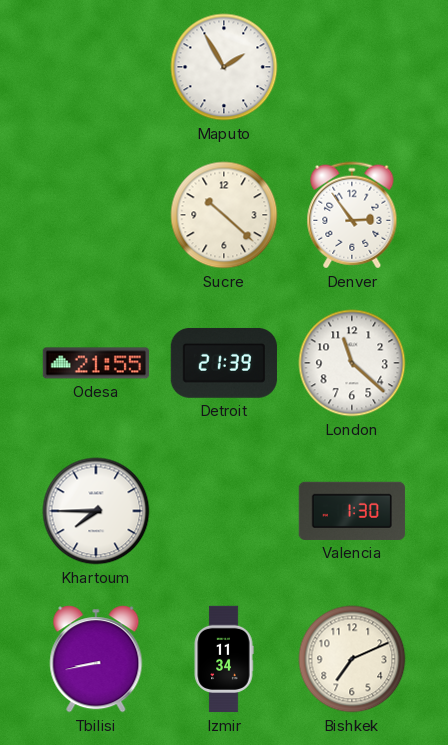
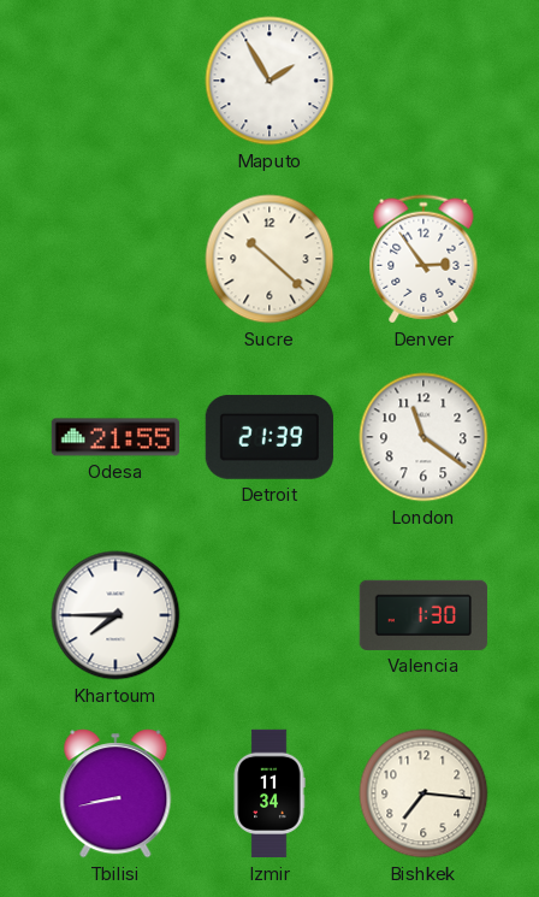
London: 11:22 -> 11:21 (423, 437)
Bishkek: 7:11 -> 7:16 (423, 793)
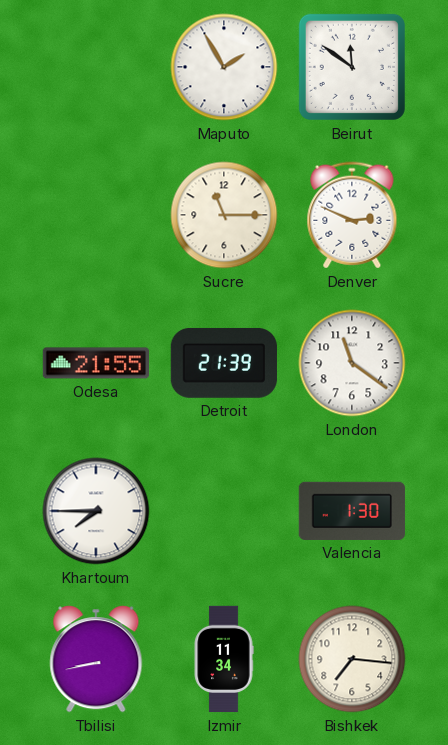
Beirut: none -> 11:51 (352, 67)
Sucre: 10:22 -> 11:15 (224, 215)
Denver: 2:54 -> 2:49 (352, 215)
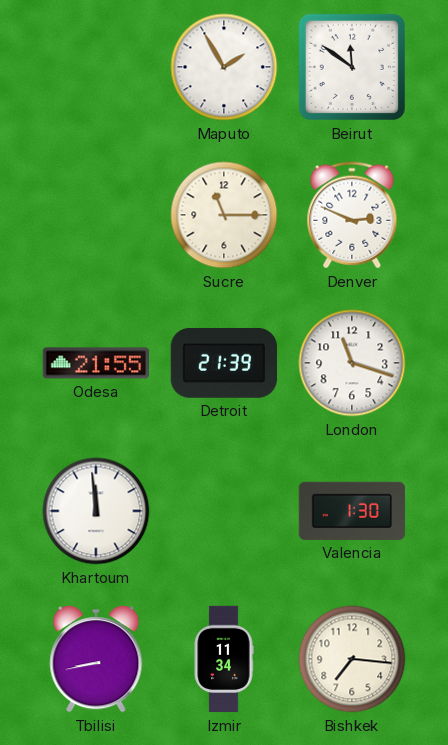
London: 11:21 -> 11:18 (352, 363)
Khartoum: 7:45 -> 11:59 (96, 511)
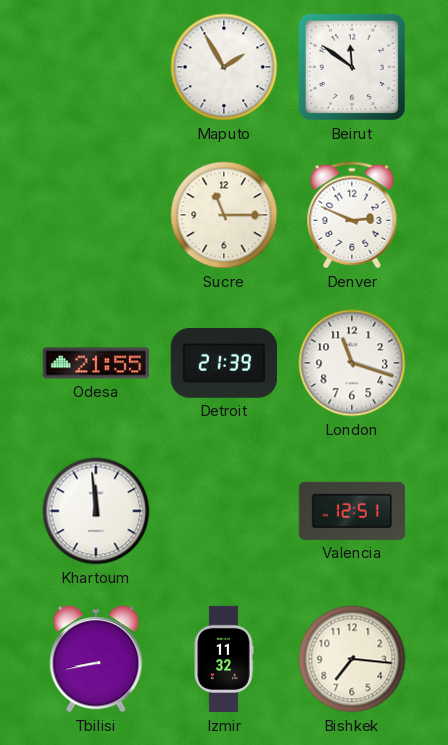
Valencia: 1:30 -> 12:51 (352, 511)
Izmir: 11:34 -> 11:32 (224, 659)
